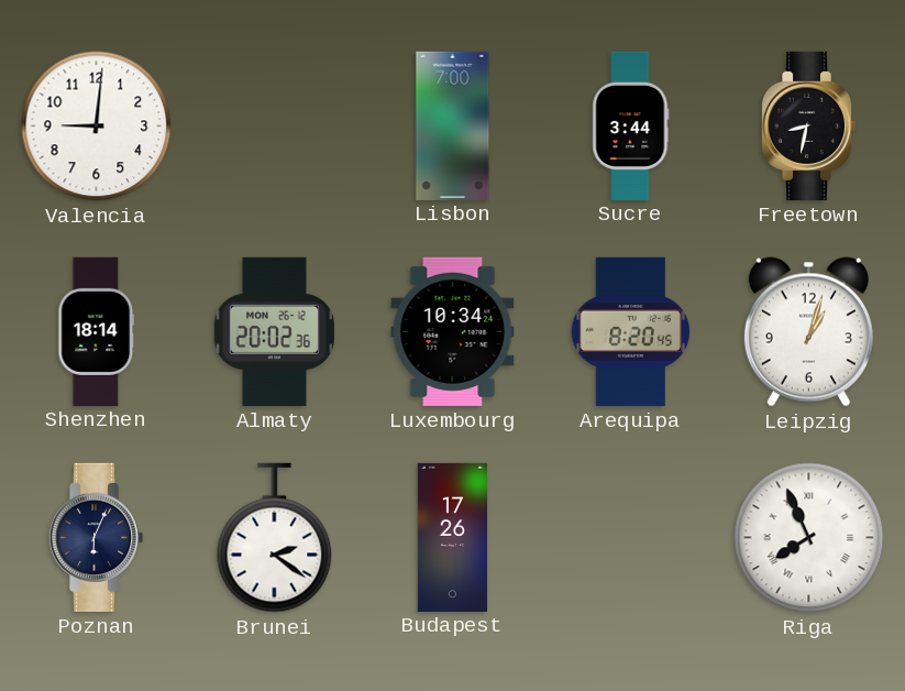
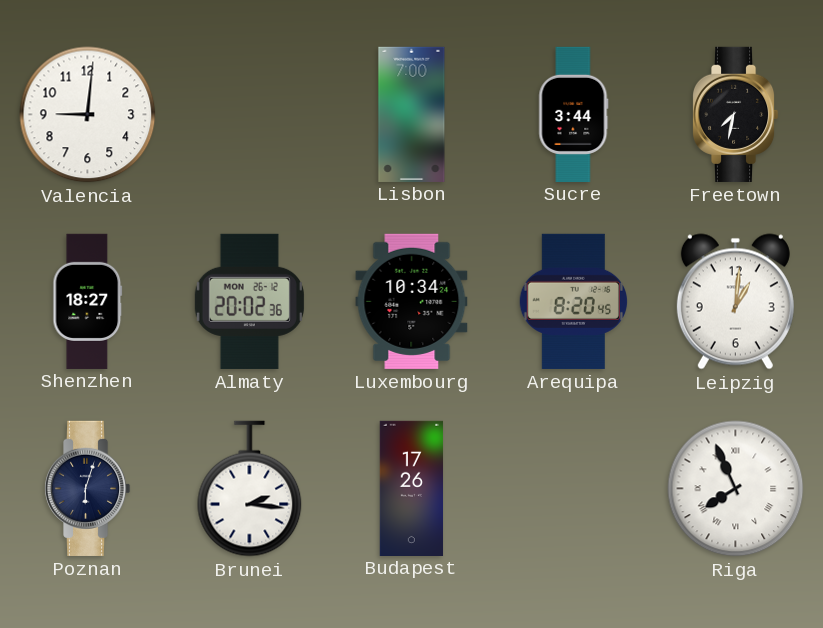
Freetown: 8:32 -> 7:32 (735, 114)
Shenzhen: 18:14 -> 18:27 (88, 301)
Leipzig: 1:03 -> 1:01 (735, 302)
Poznan: 6:04 -> 6:03 (87, 488)
Brunei: 2:21 -> 2:16 (250, 489)
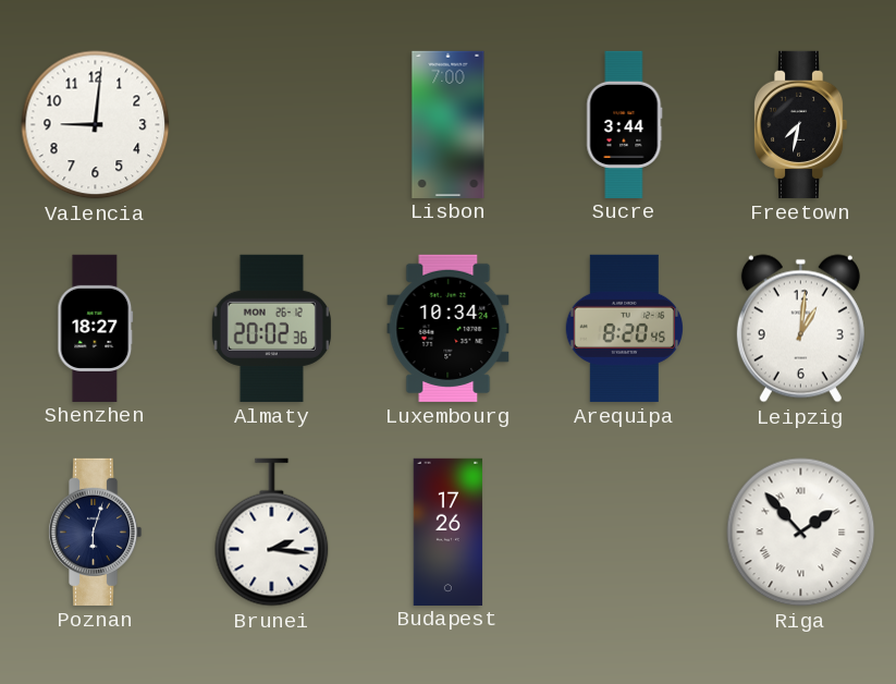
Riga: 7:56 -> 1:53 (801, 533)
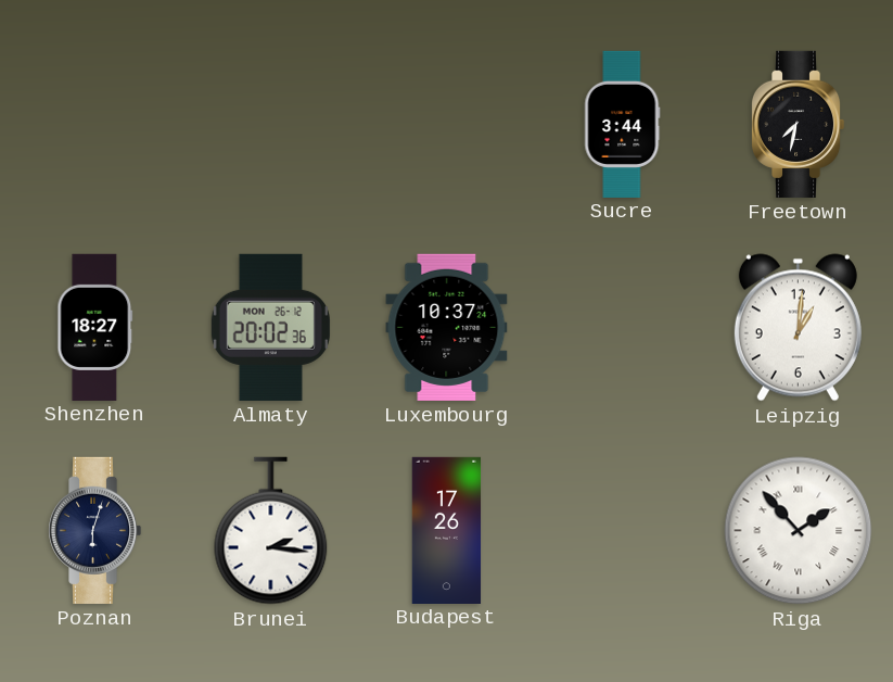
Valencia: 9:01 -> none (96, 125)
Lisbon: 7:00 -> none (449, 124)
Luxembourg: 10:34 -> 10:37 (447, 327)
Arequipa: 8:20 -> none (624, 328)
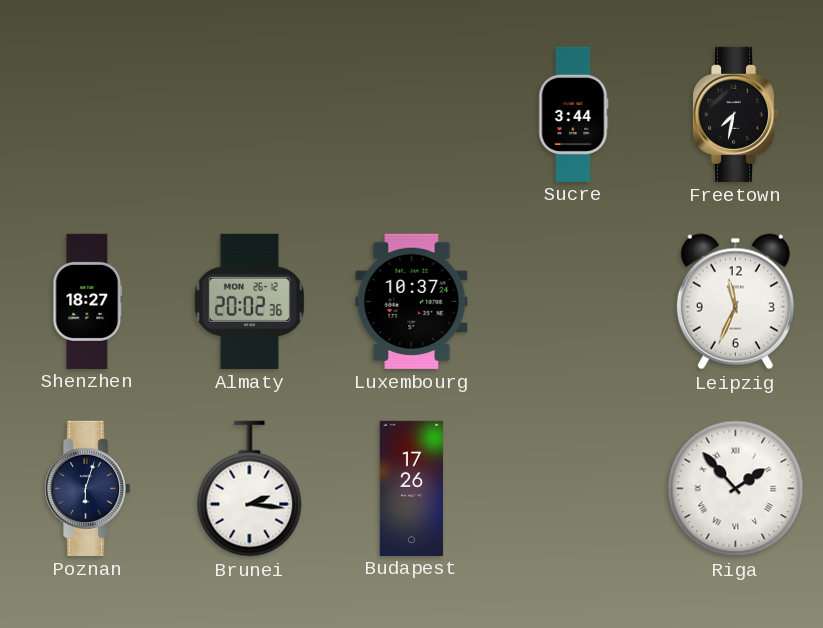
Leipzig: 1:01 -> 11:34 (735, 302)
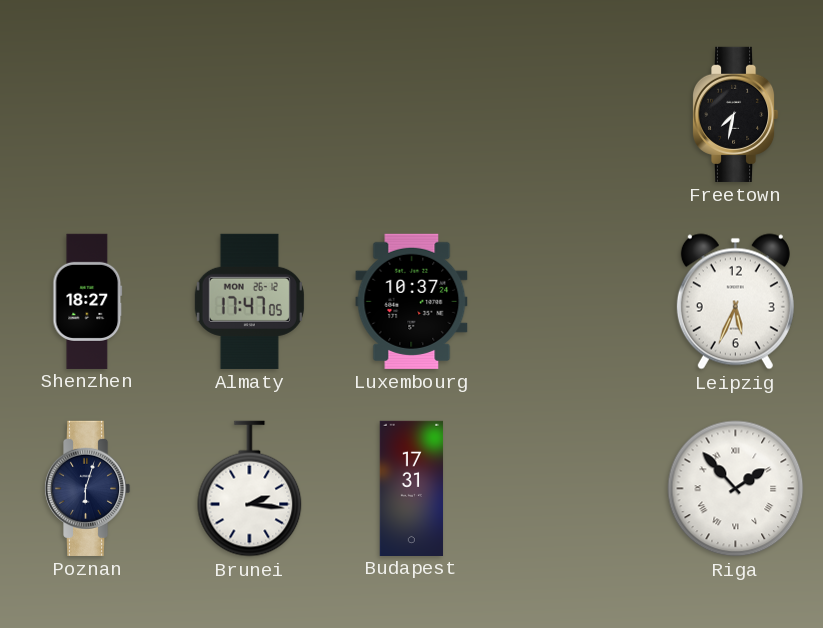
Sucre: 3:44 -> none (574, 114)
Almaty: 20:02 -> 17:47 (249, 301)
Leipzig: 11:34 -> 5:34 (735, 302)
Budapest: 17:26 -> 17:31 (412, 488)
